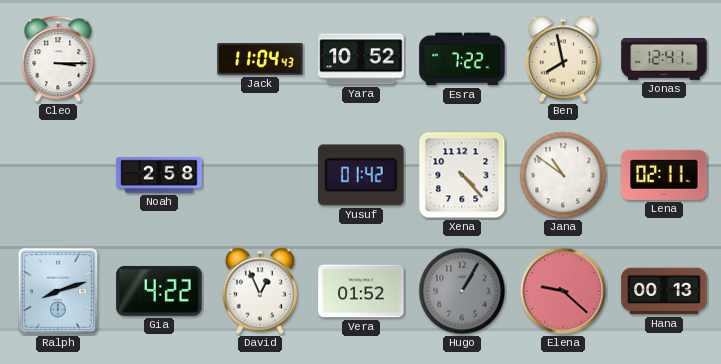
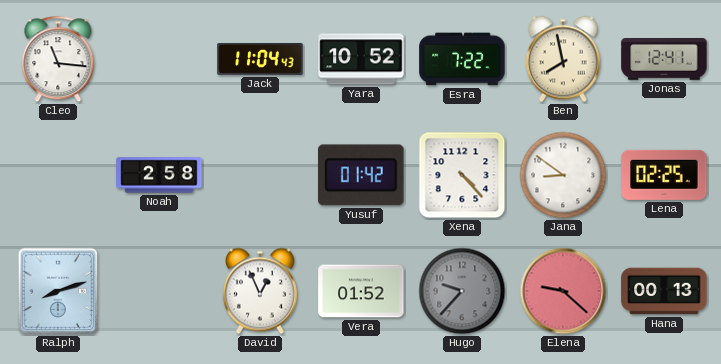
Cleo: 3:15 -> 11:16 (58, 59)
Jana: 10:51 -> 8:51 (563, 175)
Lena: 02:11 -> 02:25 (664, 175)
Gia: 4:22 -> none (159, 291)
Hugo: 1:05 -> 9:37 (462, 291)
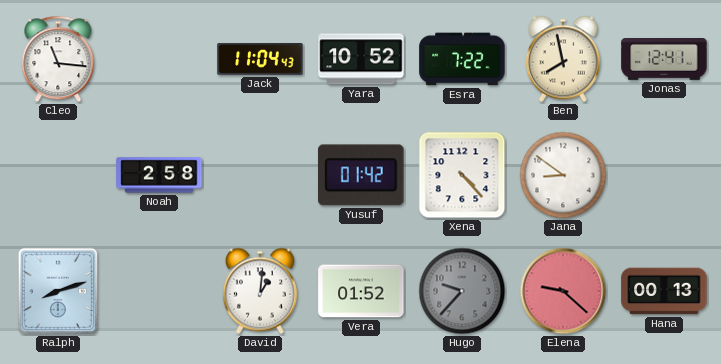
Lena: 02:25 -> none (664, 175)
David: 12:56 -> 1:01 (260, 291)
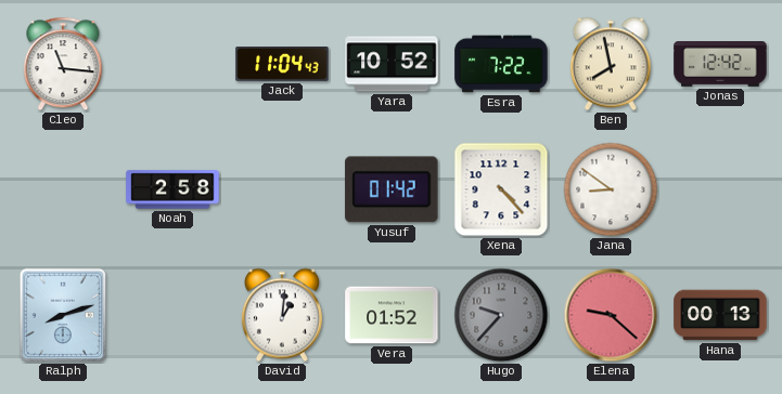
Jonas: 12:41 -> 12:42 (720, 65)
